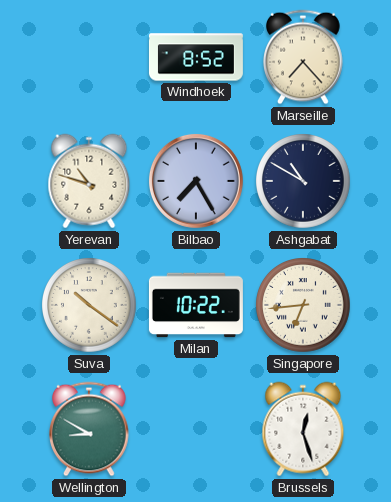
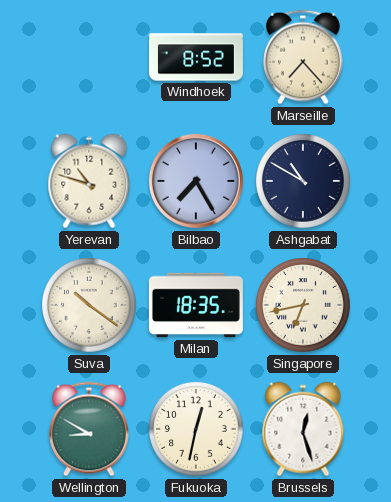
Milan: 10:22 -> 18:35 (196, 305)
Singapore: 6:44 -> 6:43 (304, 306)
Fukuoka: none -> 12:32 (197, 430)
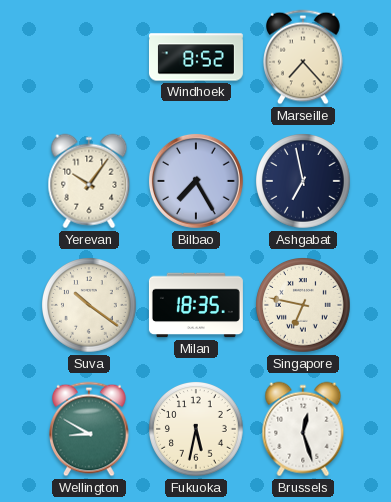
Yerevan: 10:48 -> 10:06 (89, 181)
Ashgabat: 10:50 -> 6:58 (304, 182)
Singapore: 6:43 -> 6:47 (304, 306)
Fukuoka: 12:32 -> 5:32 (197, 430)
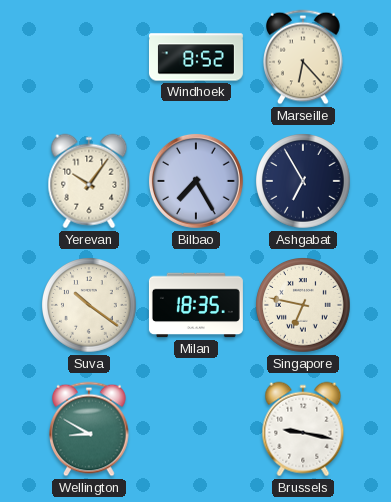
Marseille: 7:23 -> 6:23 (304, 57)
Ashgabat: 6:58 -> 6:55 (304, 182)
Fukuoka: 5:32 -> none (197, 430)
Brussels: 12:27 -> 9:17 (303, 429)
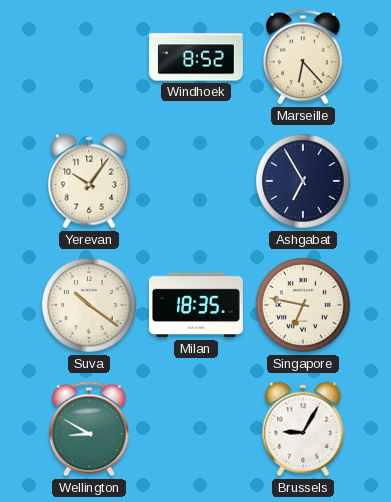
Bilbao: 7:25 -> none (196, 181)
Brussels: 9:17 -> 9:05 (303, 429)
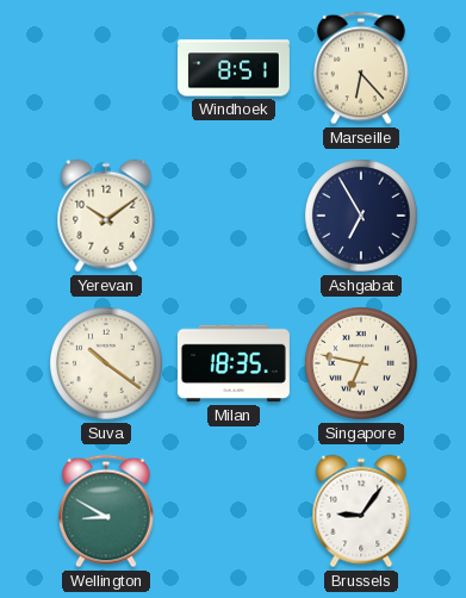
Windhoek: 8:52 -> 8:51 (234, 68)
Yerevan: 10:06 -> 10:09 (106, 216)
Brussels: 9:05 -> 9:06 (361, 511)
